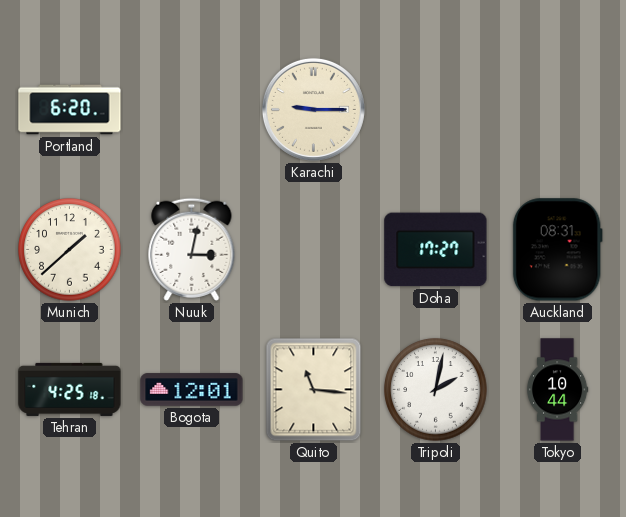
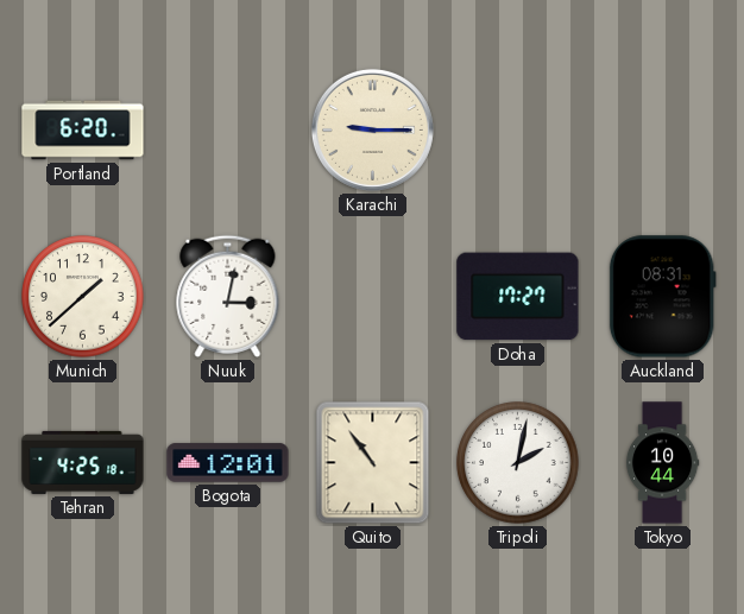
Quito: 11:16 -> 10:54 (373, 463)
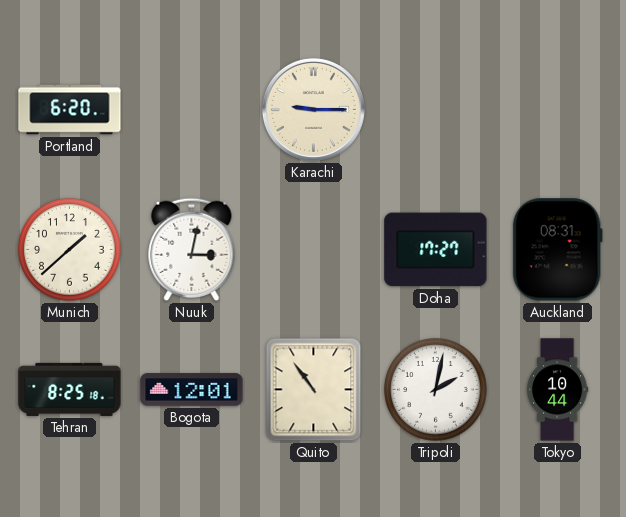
Tehran: 4:25 -> 8:25 (70, 389)
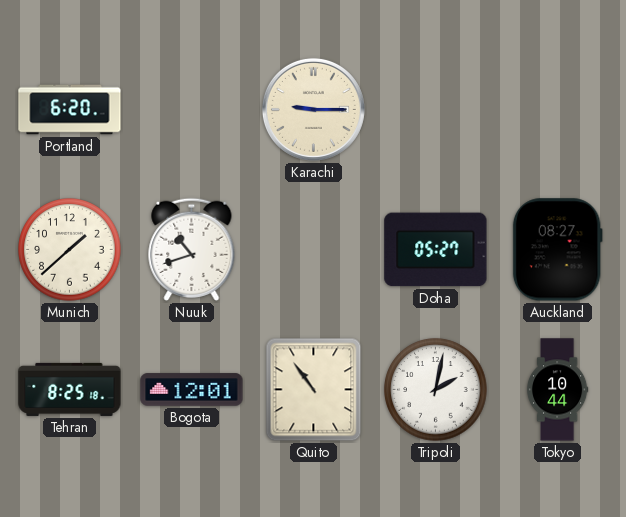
Nuuk: 3:02 -> 10:42 (192, 249)
Doha: 17:27 -> 05:27 (436, 250)
Auckland: 08:31 -> 08:27 (557, 250)
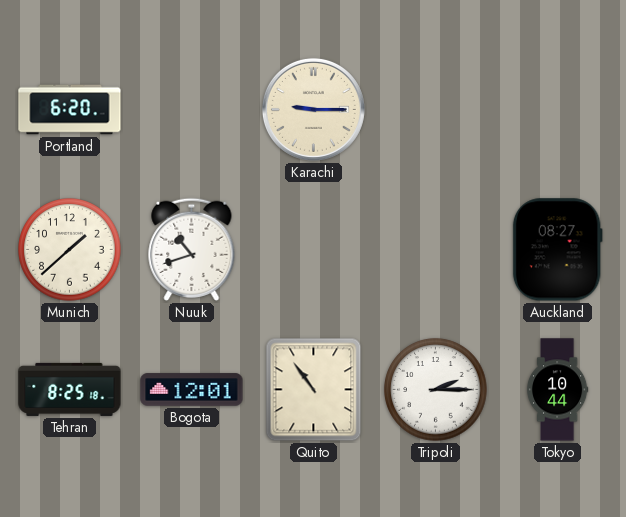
Doha: 05:27 -> none (436, 250)
Tripoli: 2:02 -> 2:15 (436, 390)
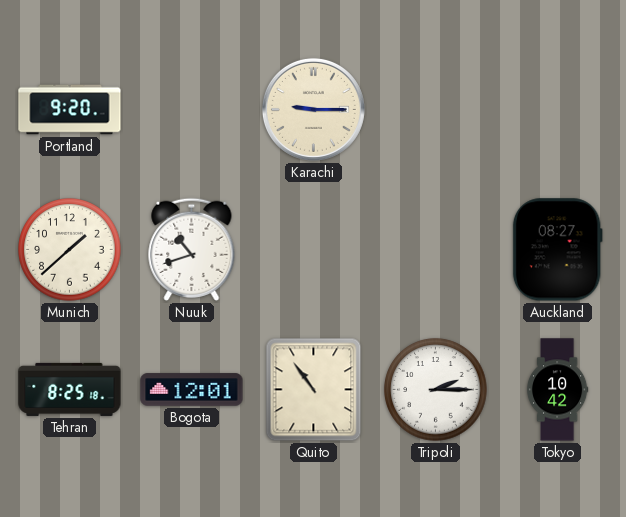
Portland: 6:20 -> 9:20 (70, 110)
Tokyo: 10:44 -> 10:42 (557, 390)
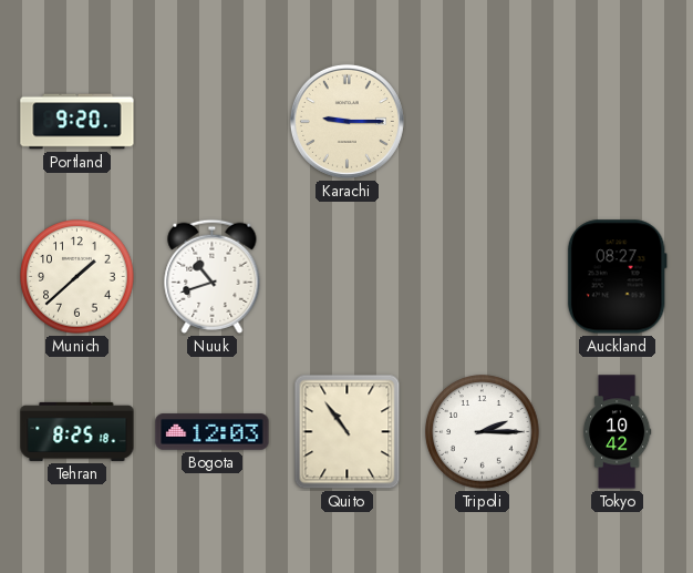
Bogota: 12:01 -> 12:03 (213, 432)
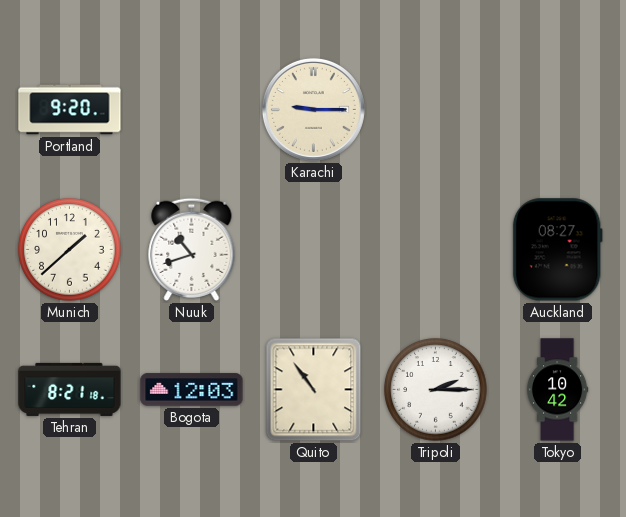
Tehran: 8:25 -> 8:21 (70, 389)
